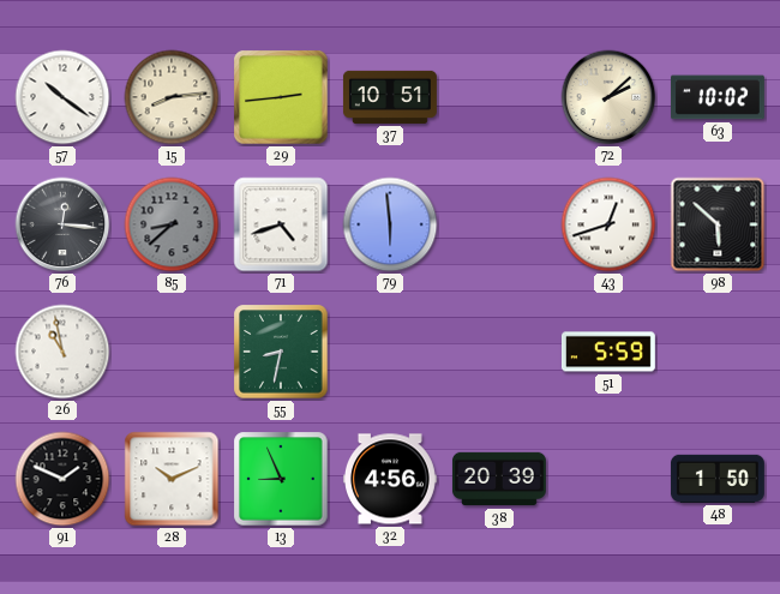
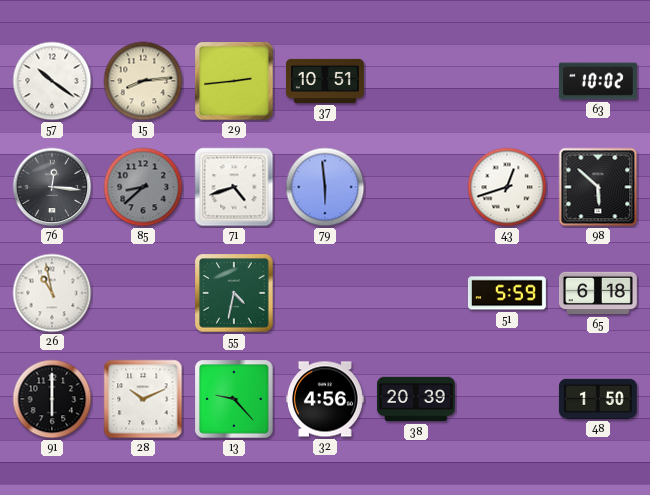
72: 2:08 -> none (608, 97)
55: 8:32 -> 4:32 (234, 293)
65: none -> 6:18 (598, 293)
91: 1:49 -> 6:00 (52, 399)
13: 8:56 -> 9:23 (234, 399)
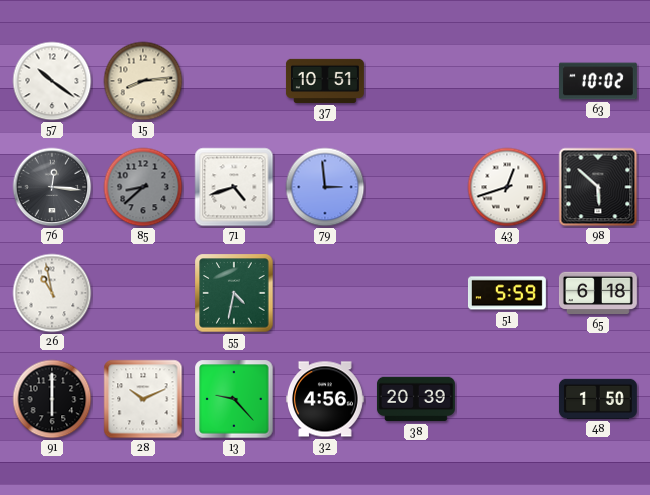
29: 2:44 -> none (234, 81)
79: 5:59 -> 2:59 (325, 187)
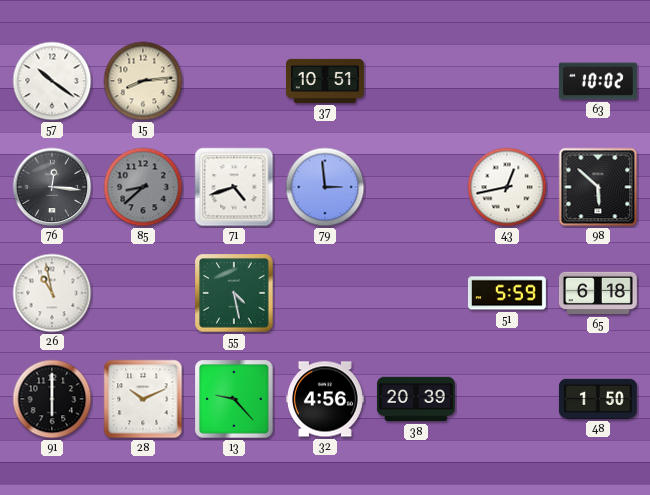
43: 12:42 -> 12:43 (507, 187)
55: 4:32 -> 4:28 (234, 293)
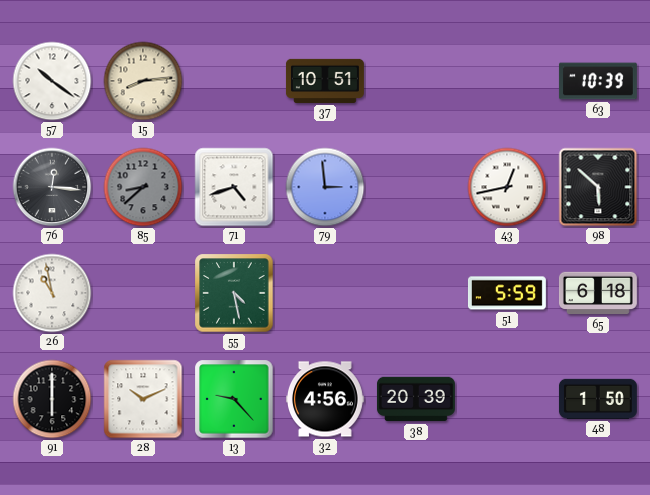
63: 10:02 -> 10:39 (598, 81)
